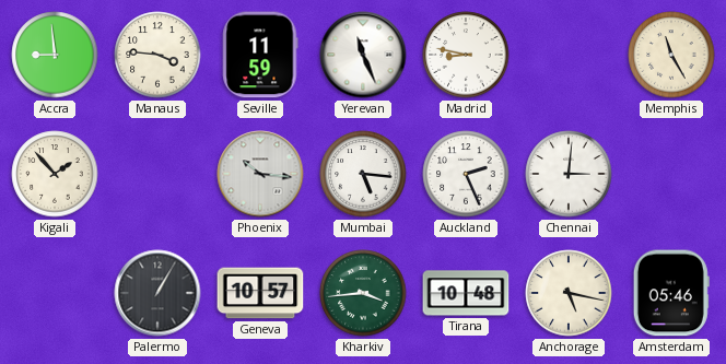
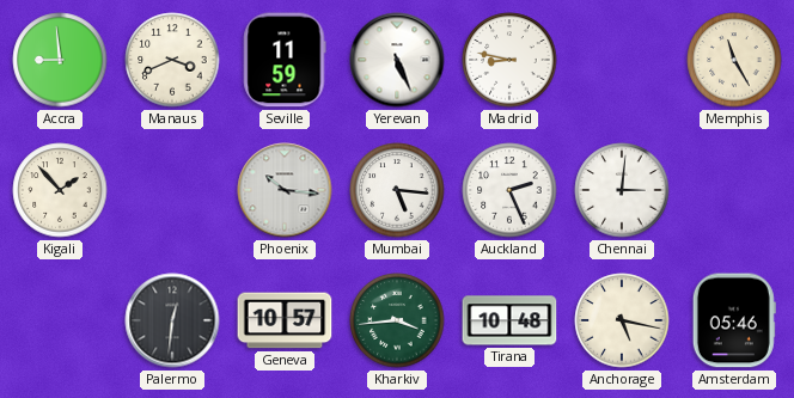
Manaus: 3:46 -> 3:41 (172, 60)
Yerevan: 11:26 -> 5:26 (397, 60)
Palermo: 1:05 -> 12:31 (172, 320)
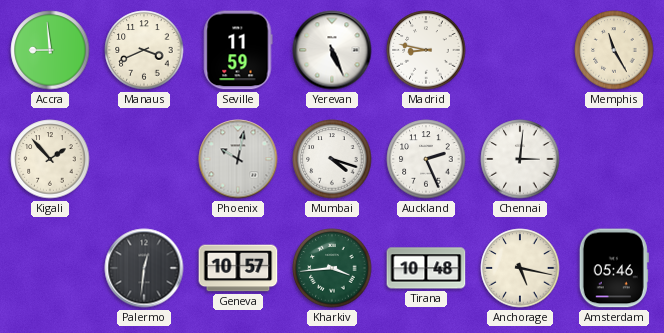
Phoenix: 10:16 -> 10:02 (238, 159)
Mumbai: 5:16 -> 4:18 (332, 159)
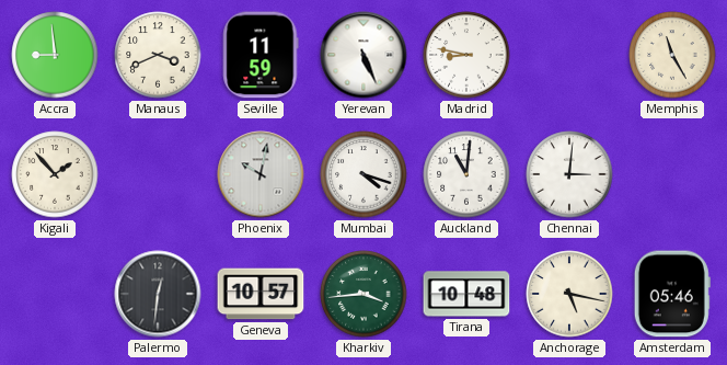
Auckland: 2:26 -> 11:01 (466, 174)
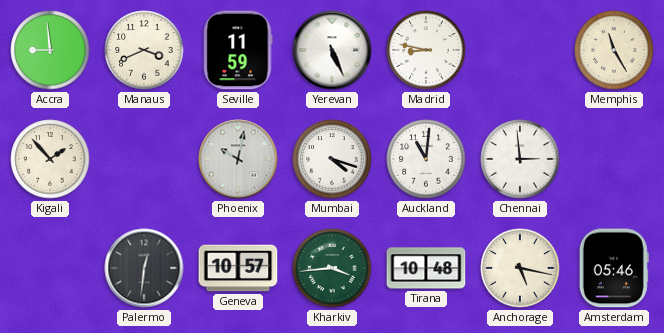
Chennai: 3:01 -> 2:59 (520, 159)
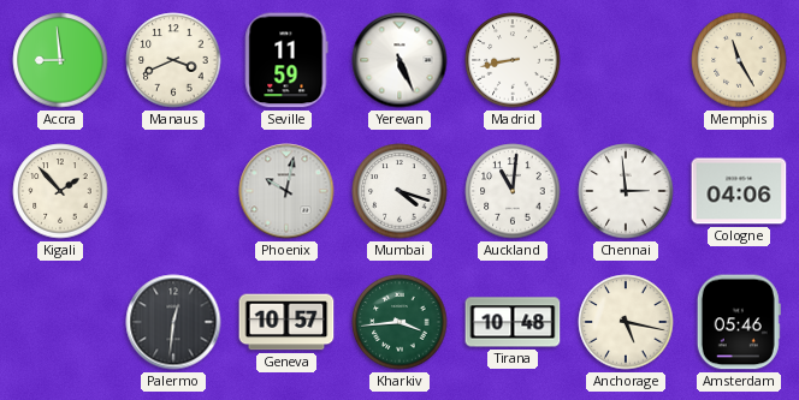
Madrid: 8:47 -> 8:43 (513, 60)
Cologne: none -> 04:06 (739, 191)
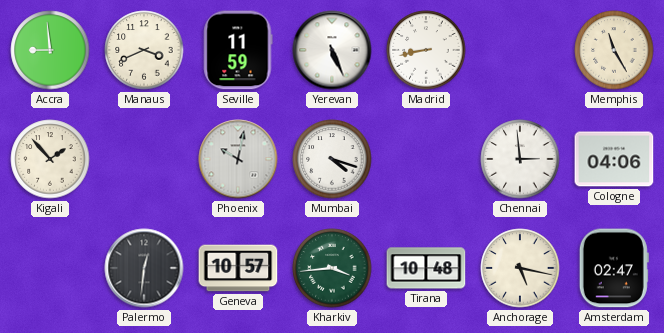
Auckland: 11:01 -> none (513, 191)
Amsterdam: 05:46 -> 02:47 (614, 268)
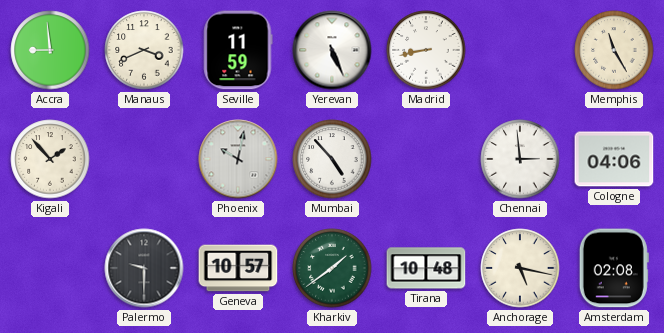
Mumbai: 4:18 -> 4:53 (332, 159)
Palermo: 12:31 -> 9:30 (144, 268)
Kharkiv: 3:44 -> 1:39 (332, 268)
Amsterdam: 02:47 -> 02:08 (614, 268)
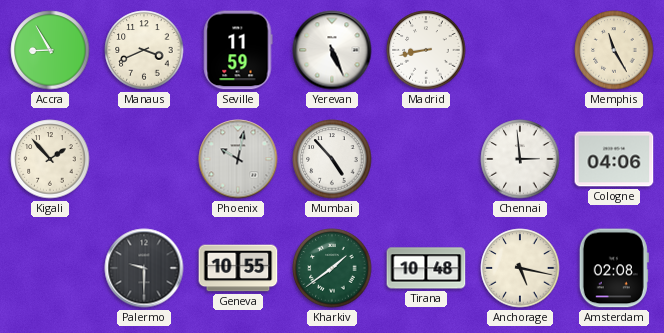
Accra: 8:59 -> 8:55 (50, 50)
Geneva: 10:57 -> 10:55 (238, 268)
